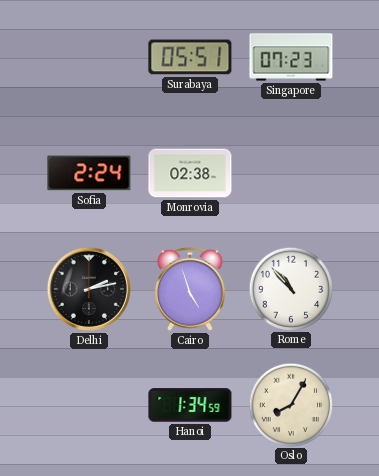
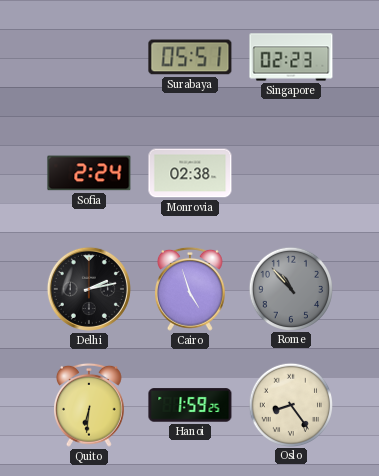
Singapore: 07:23 -> 02:23 (291, 57)
Rome dial: white -> grey (290, 288)
Quito: none -> 6:31 (90, 405)
Hanoi: 1:34 -> 1:59 (190, 405)
Oslo: 8:05 -> 8:24 (290, 404)
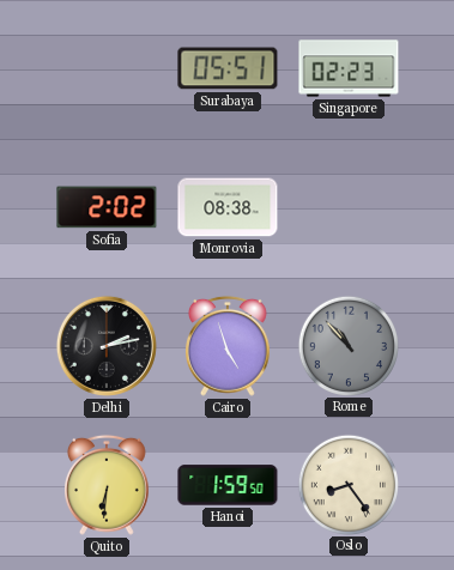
Sofia: 2:24 -> 2:02 (107, 207)
Monrovia: 02:38 -> 08:38 (228, 207)
Hanoi: 1:59:25 -> 1:59:50 (228, 485)
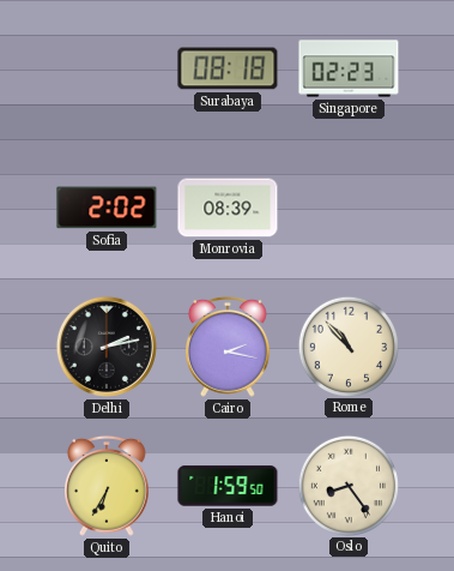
Surabaya: 05:51 -> 08:18 (228, 68)
Monrovia: 08:38 -> 08:39 (228, 208)
Cairo: 4:57 -> 2:17 (229, 347)
Rome dial: grey -> cream (347, 345)
Quito: 6:31 -> 6:35 (108, 486)
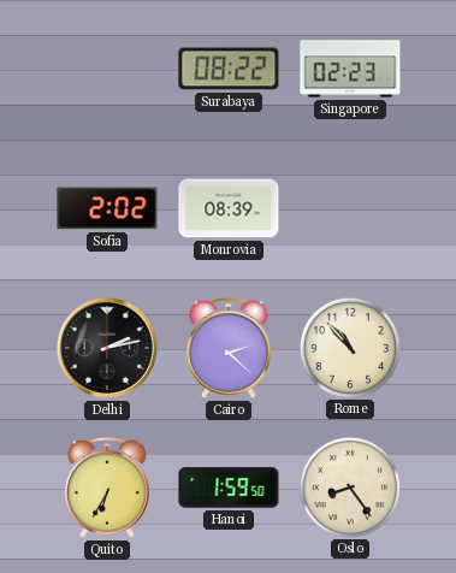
Surabaya: 08:18 -> 08:22 (229, 69)
Cairo: 2:17 -> 2:22 (230, 348)
